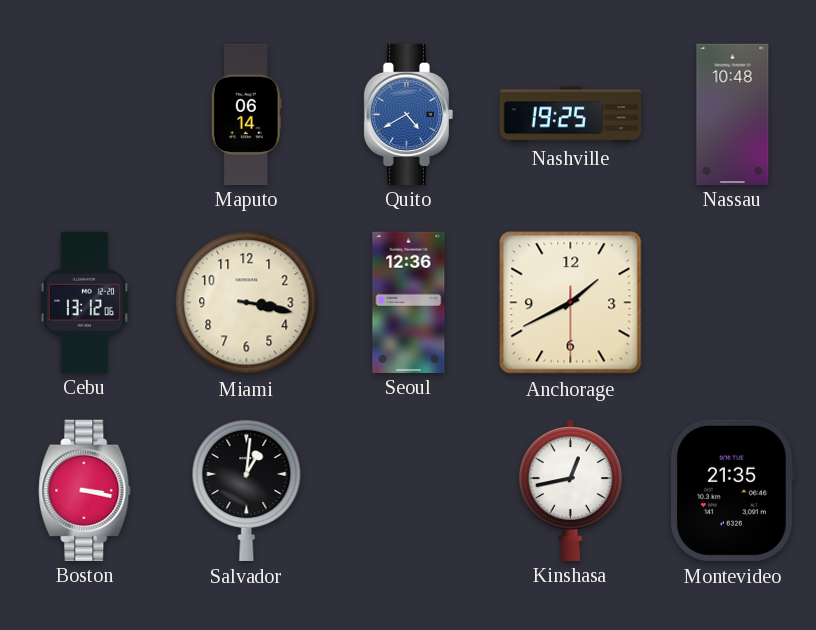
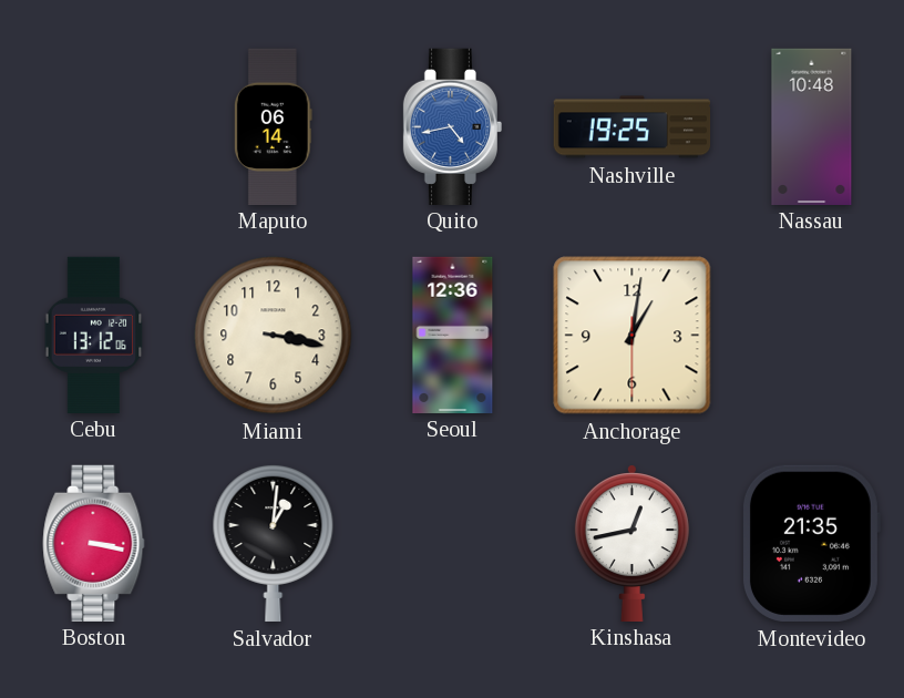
Quito: 4:40 -> 4:43 (453, 126)
Anchorage: 1:40 -> 1:01 (633, 336)
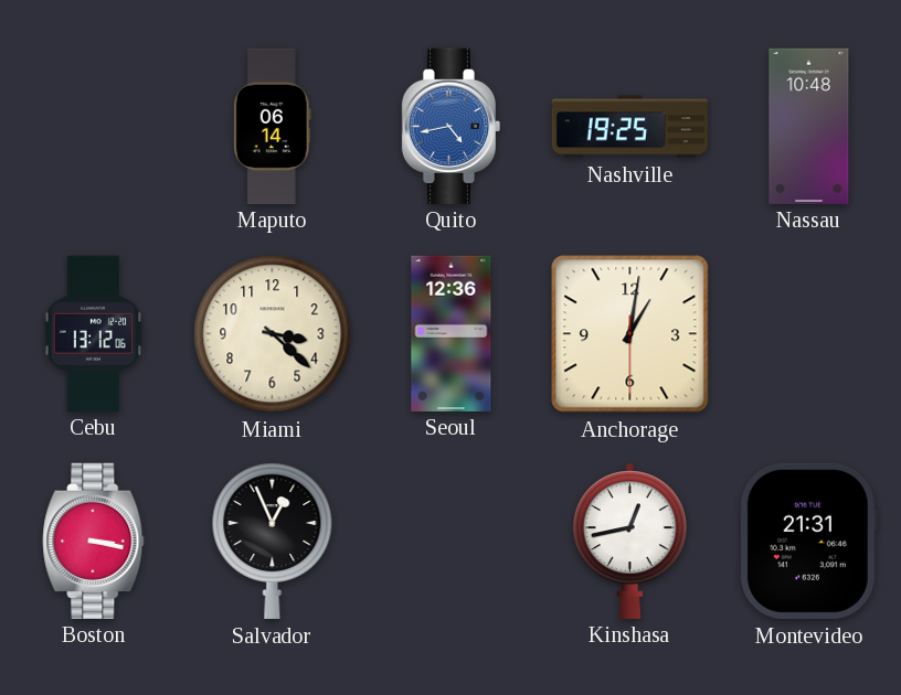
Miami: 3:17 -> 3:22 (273, 334)
Salvador: 1:01 -> 12:56 (273, 541)
Montevideo: 21:35 -> 21:31 (808, 541)
